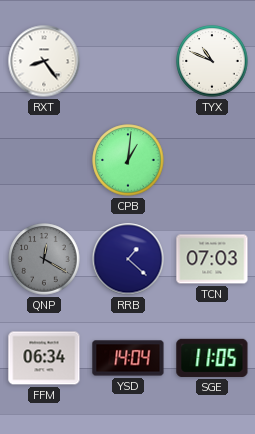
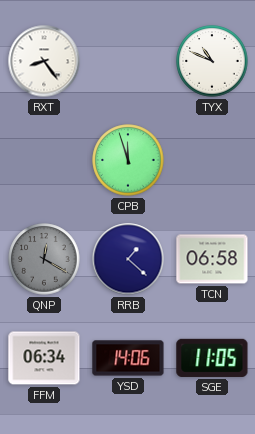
CPB: 1:01 -> 11:57 (128, 160)
TCN: 07:03 -> 06:58 (212, 259)
YSD: 14:04 -> 14:06 (128, 358)
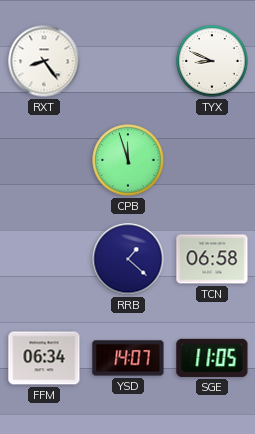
TYX: 10:49 -> 8:49 (212, 61)
QNP: 12:20 -> none (44, 259)
YSD: 14:06 -> 14:07 (128, 358)
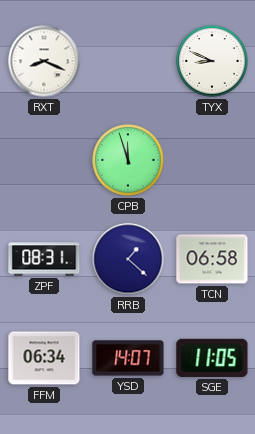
RXT: 8:24 -> 8:19 (44, 61)
ZPF: none -> 08:31 (44, 259)
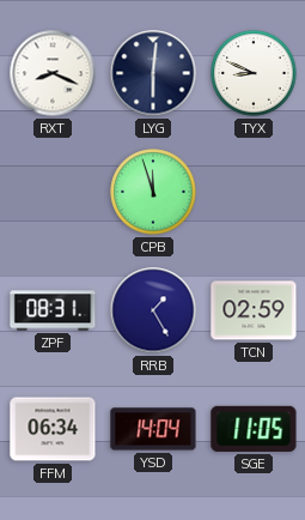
LYG: none -> 6:01 (153, 73)
RRB: 1:22 -> 1:25 (153, 310)
TCN: 06:58 -> 02:59 (254, 310)
YSD: 14:07 -> 14:04 (153, 429)
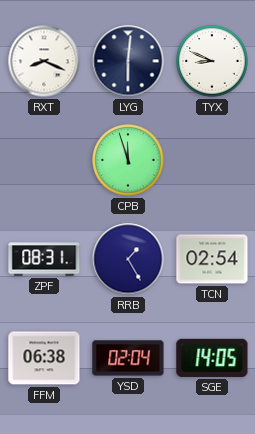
TCN: 02:59 -> 02:54 (212, 259)
FFM: 06:34 -> 06:38 (44, 358)
YSD: 14:04 -> 02:04 (128, 358)
SGE: 11:05 -> 14:05 (212, 358)
